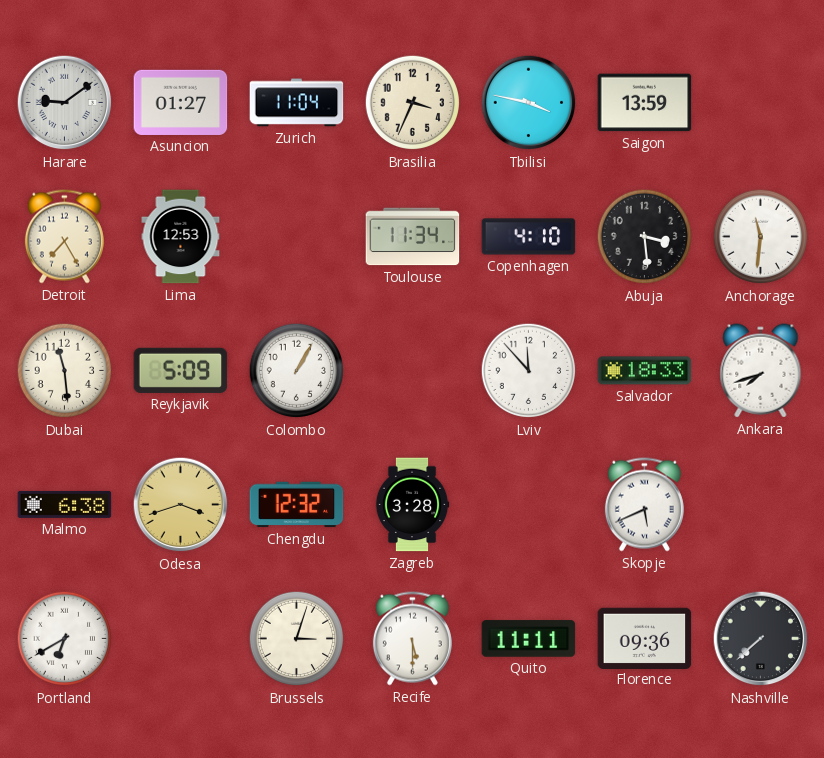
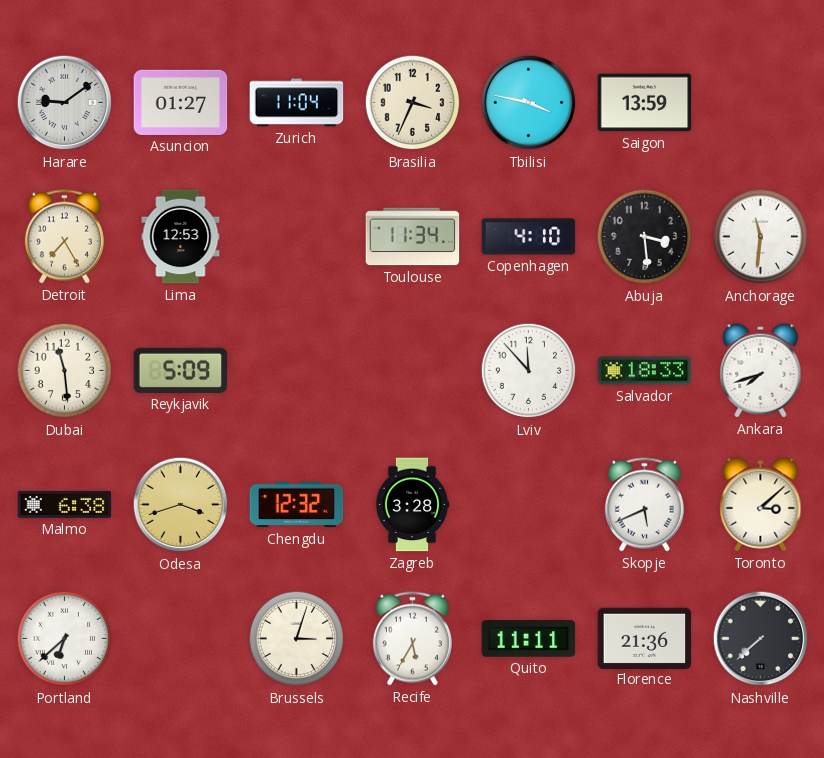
Colombo: 1:05 -> none (297, 371)
Toronto: none -> 3:08 (761, 505)
Portland: 6:40 -> 6:38 (65, 639)
Recife: 5:30 -> 5:35 (412, 639)
Florence: 09:36 -> 21:36 (645, 638)
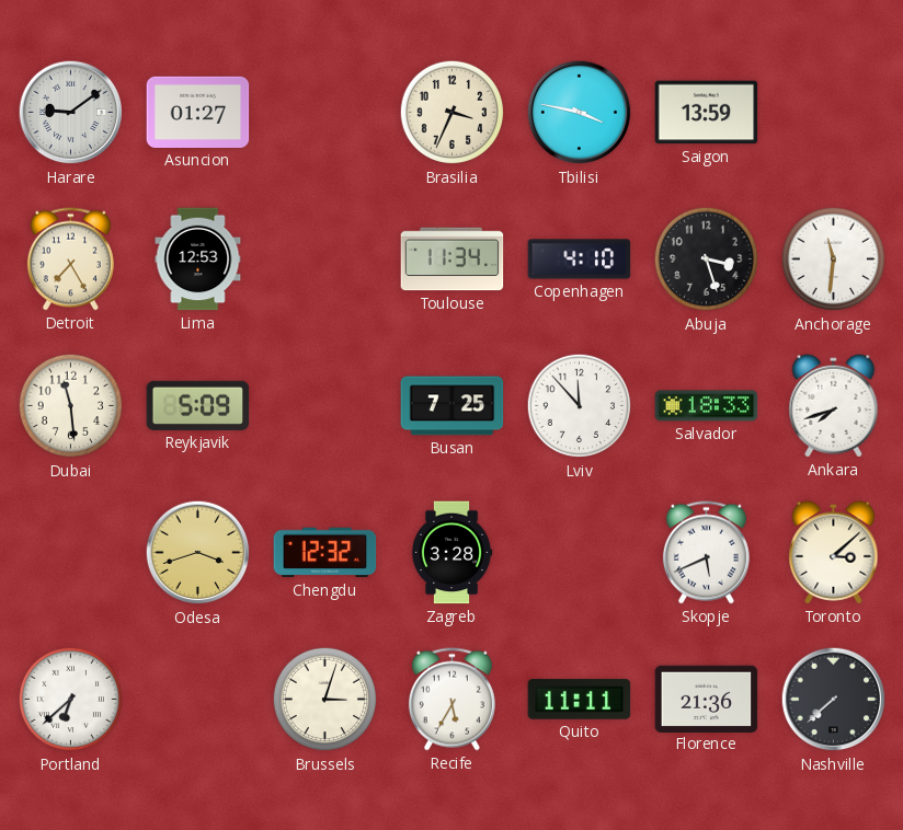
Zurich: 11:04 -> none (297, 103)
Abuja: 3:29 -> 3:27 (707, 260)
Busan: none -> 7:25 (453, 406)
Malmo: 6:38 -> none (65, 504)
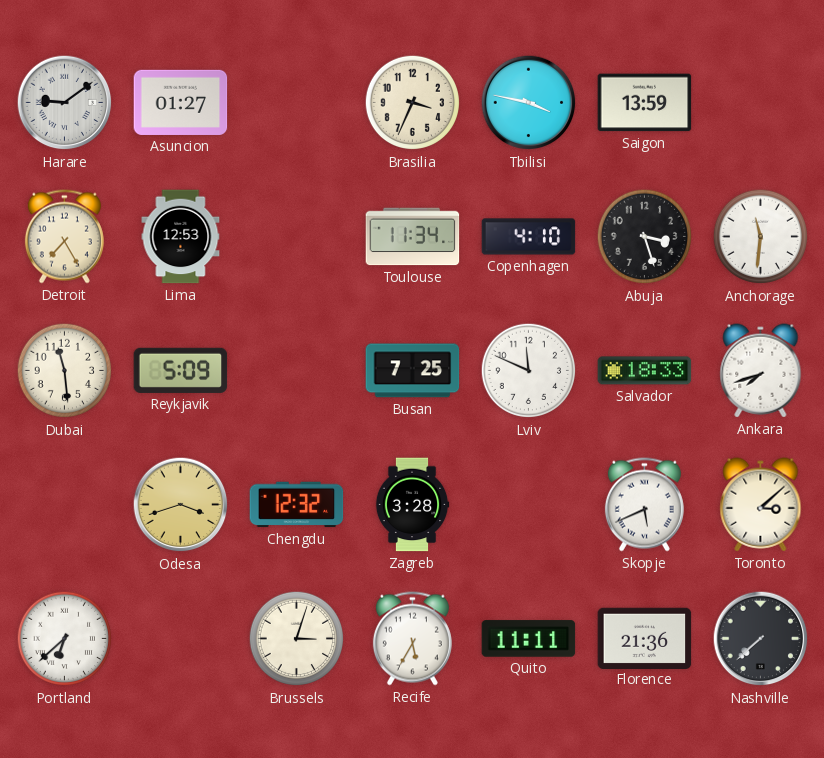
Lviv: 11:53 -> 11:49 (529, 371)
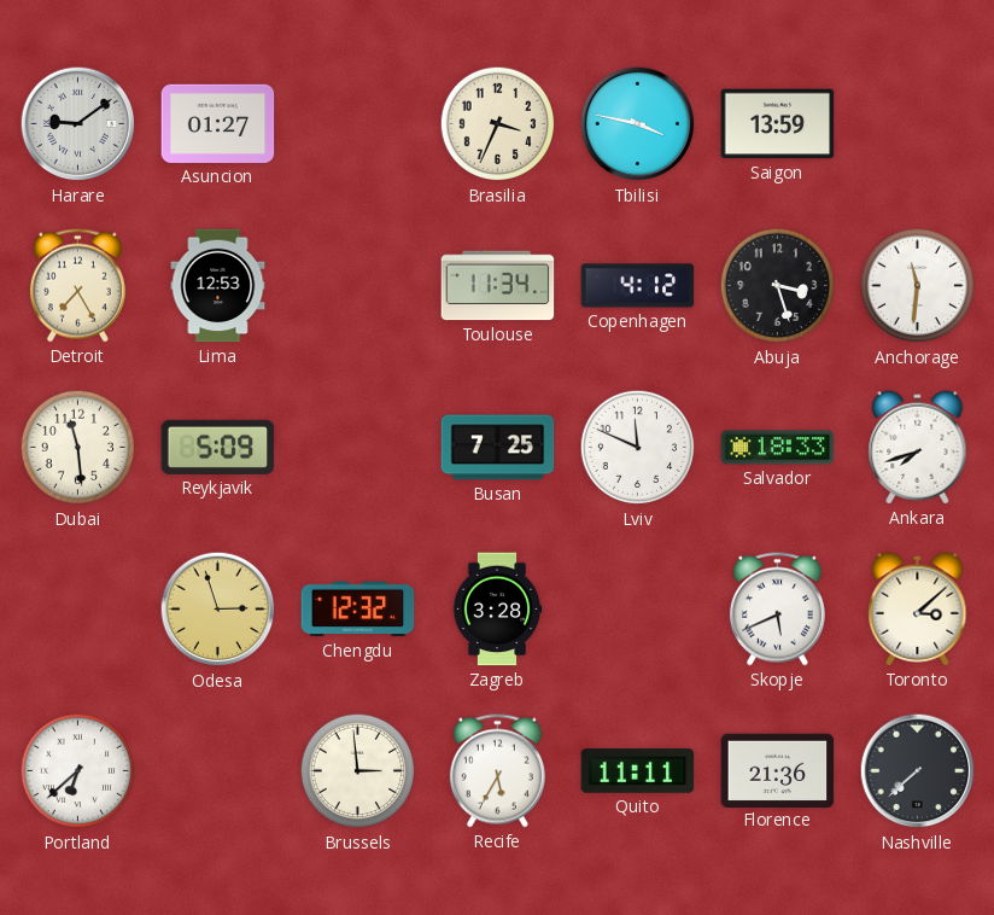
Copenhagen: 4:10 -> 4:12 (638, 286)
Odesa: 3:42 -> 2:57 (218, 610)
Brussels: 3:03 -> 2:59 (358, 771)
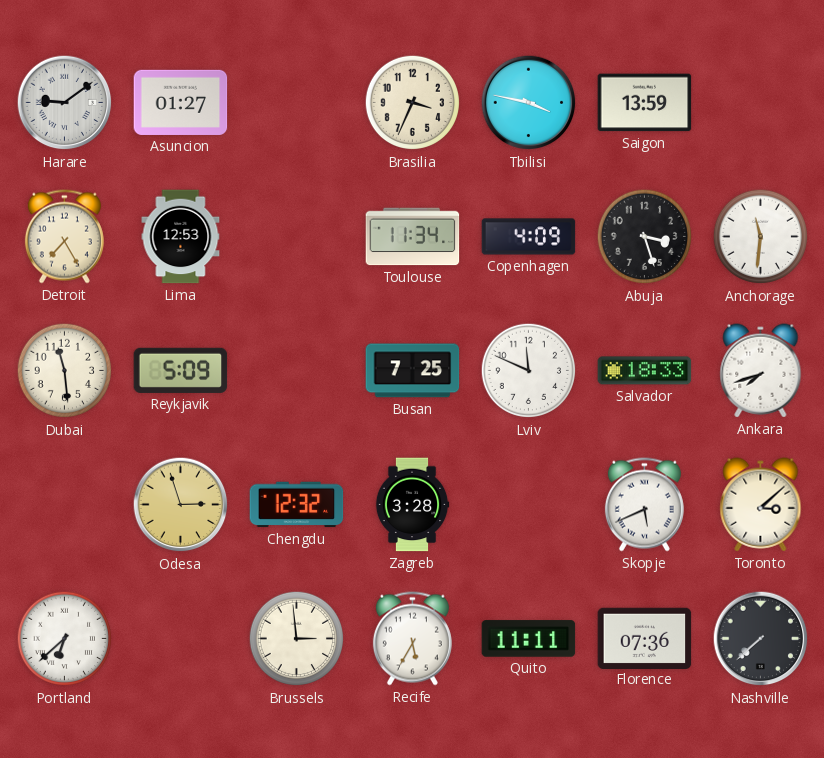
Copenhagen: 4:12 -> 4:09 (529, 237)
Florence: 21:36 -> 07:36 (645, 638)
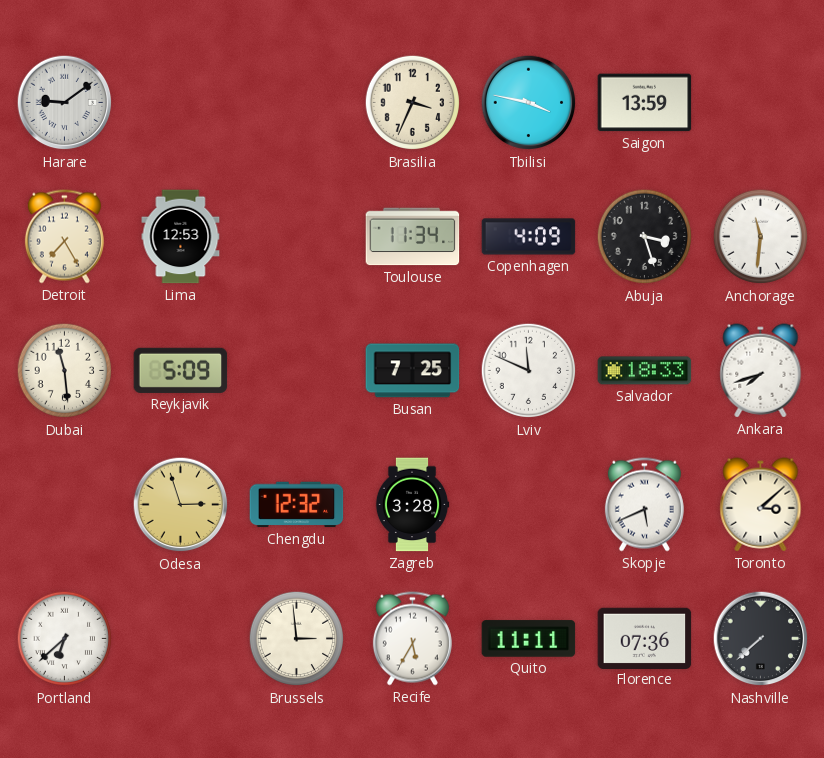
Asuncion: 01:27 -> none (181, 102)
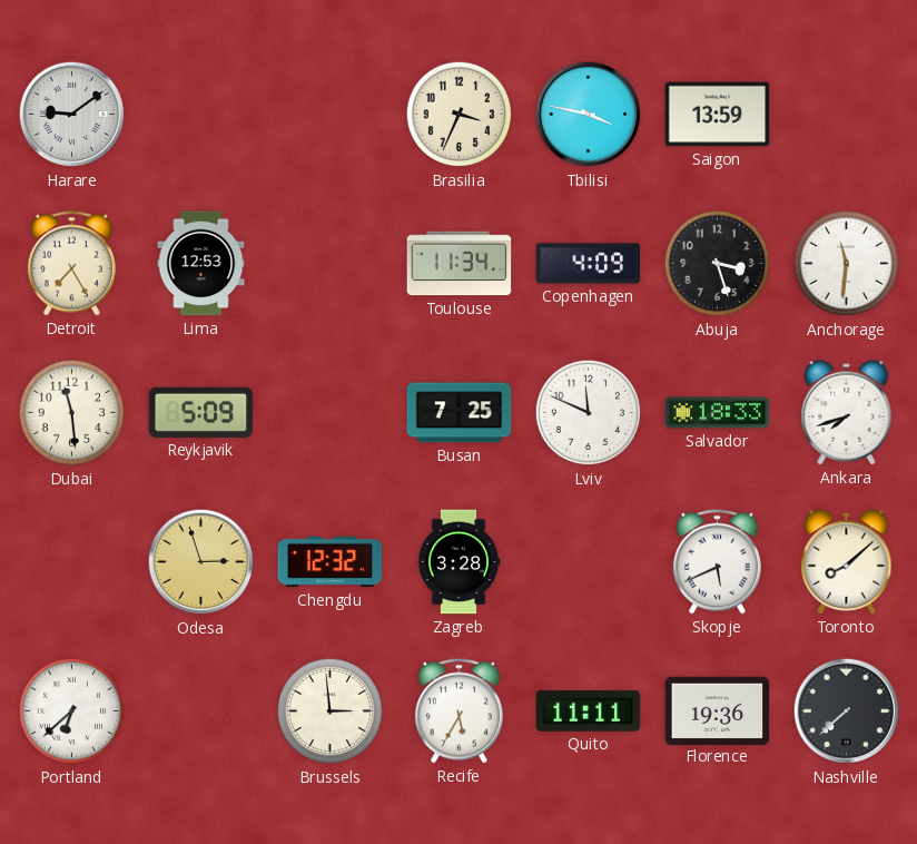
Toronto: 3:08 -> 8:08 (847, 562)
Florence: 07:36 -> 19:36 (718, 710)
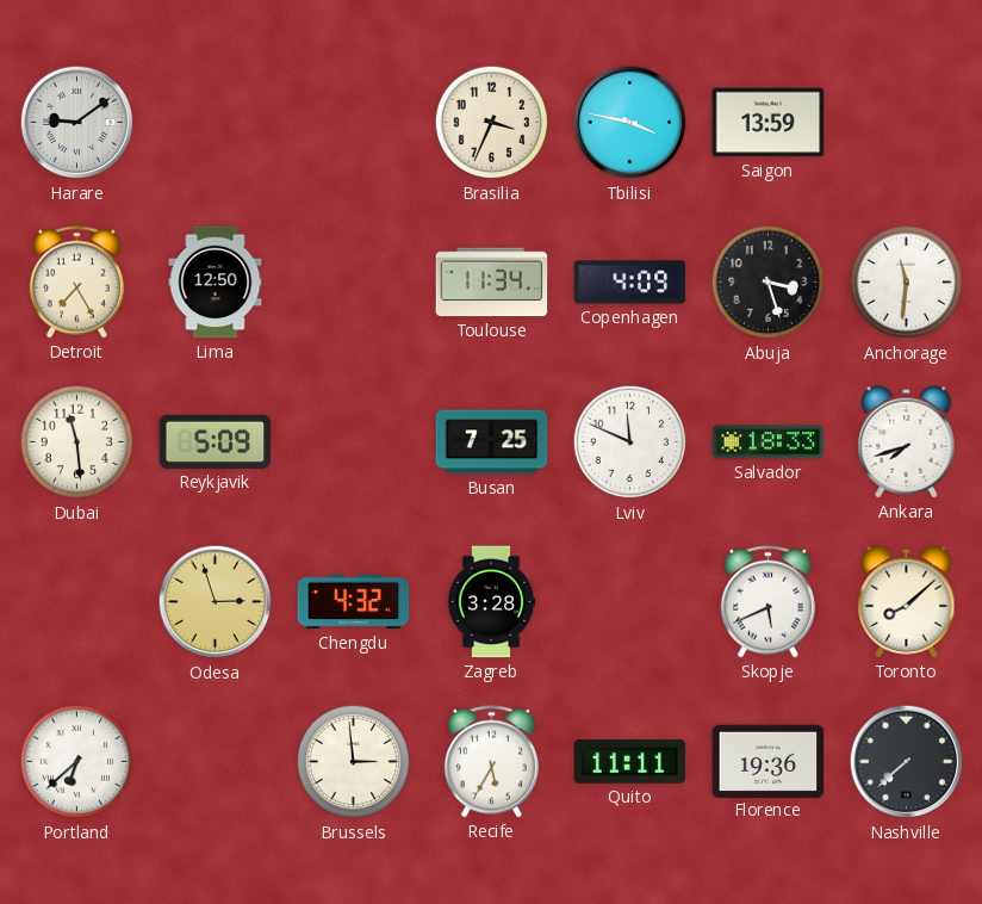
Lima: 12:53 -> 12:50 (216, 283)
Chengdu: 12:32 -> 4:32 (354, 602)
